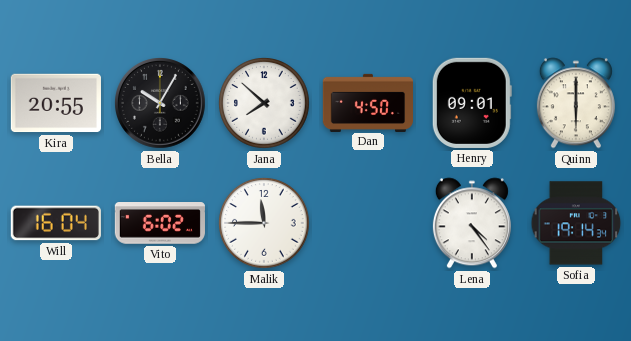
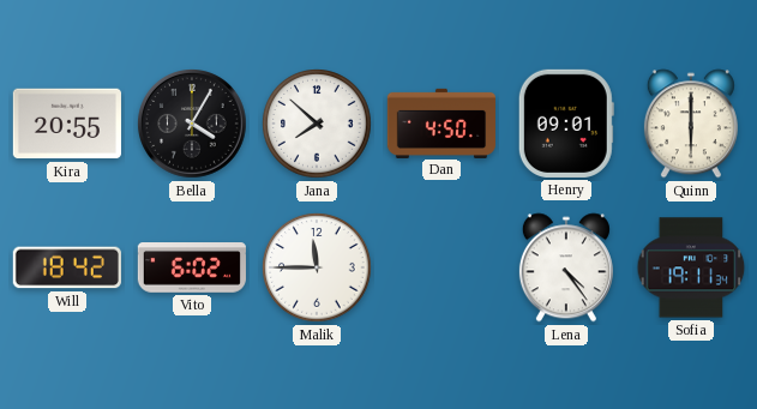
Bella: 10:05 -> 4:05 (193, 125)
Will: 16:04 -> 18:42 (67, 267)
Sofia: 19:14 -> 19:11 (691, 267)
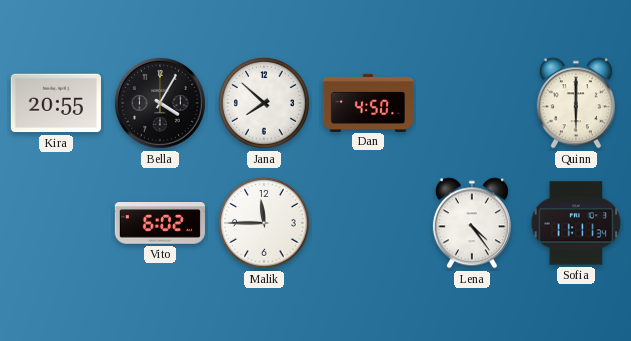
Henry: 09:01 -> none (566, 124)
Will: 18:42 -> none (67, 267)
Sofia: 19:11 -> 11:11 (576, 223)
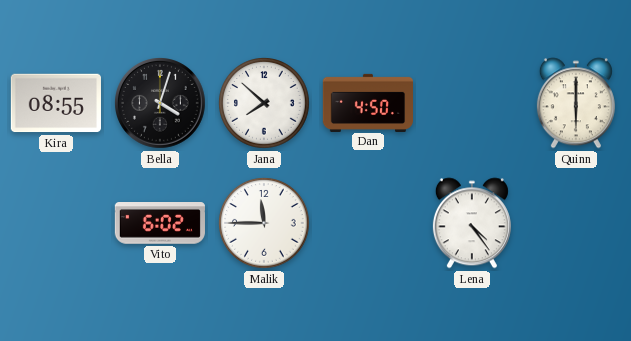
Kira: 20:55 -> 08:55 (56, 103)
Bella: 4:05 -> 4:03 (161, 104)
Sofia: 11:11 -> none (576, 223)
